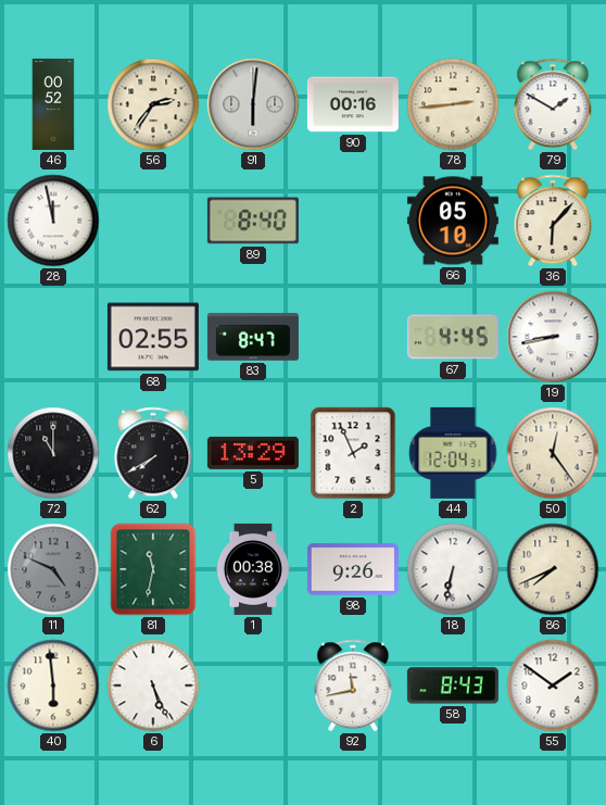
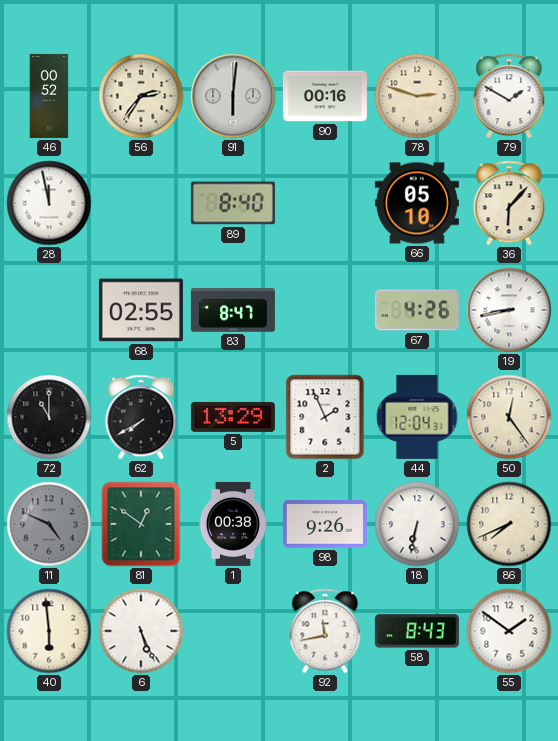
78: 2:44 -> 2:48 (417, 96)
67: 4:45 -> 4:26 (417, 310)
81: 11:32 -> 12:51 (141, 524)
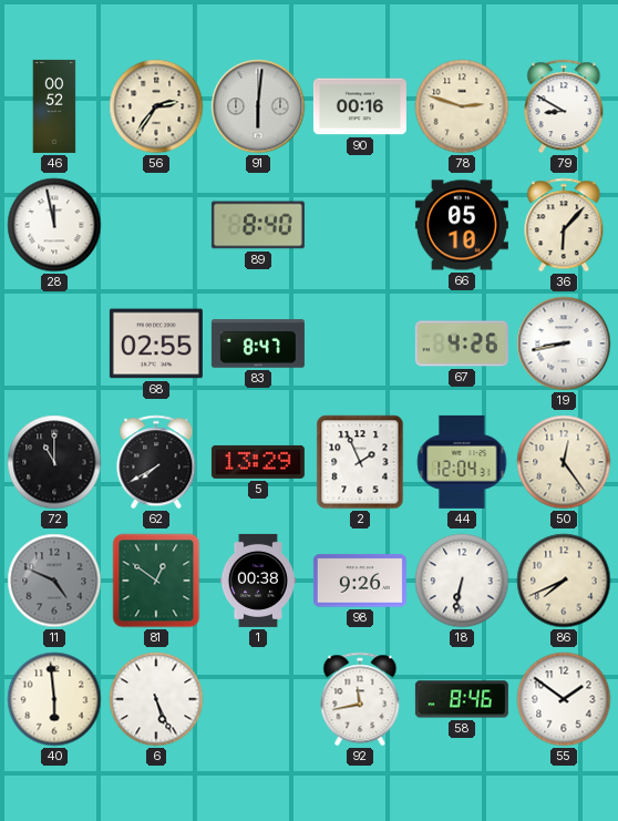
79: 1:50 -> 8:50 (564, 106)
58: 8:43 -> 8:46 (462, 699)
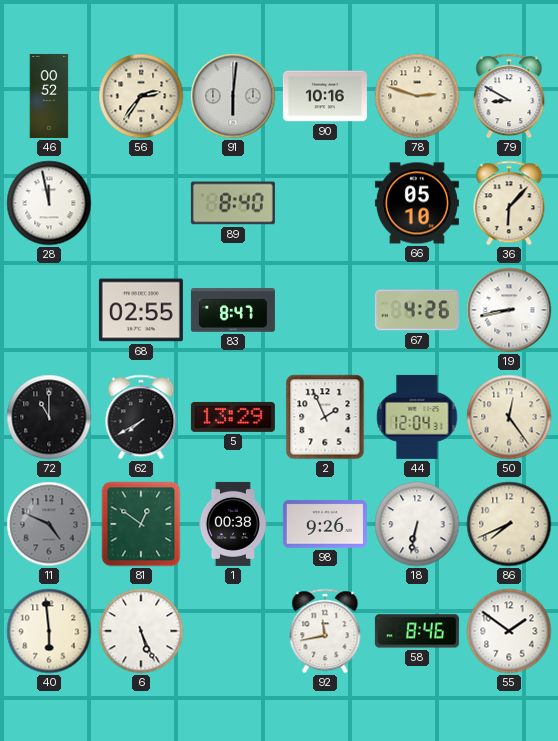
90: 00:16 -> 10:16 (325, 96)
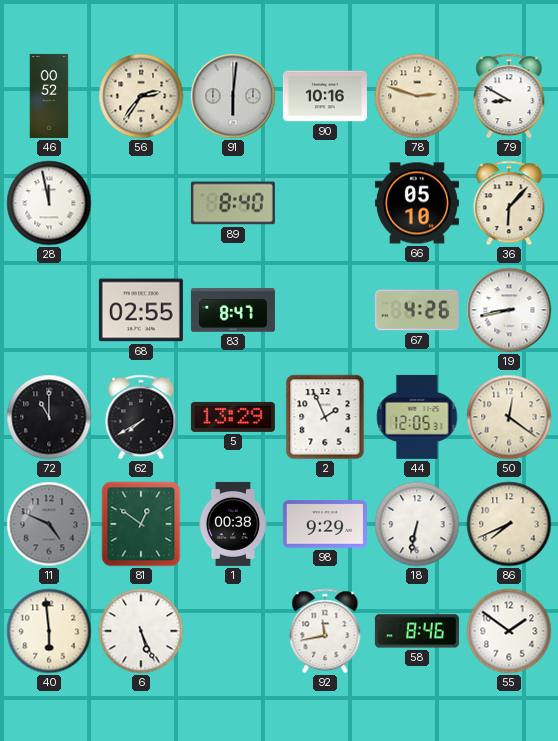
44: 12:04 -> 12:05 (417, 417)
50: 12:24 -> 12:21 (509, 417)
98: 9:26 -> 9:29 (325, 524)
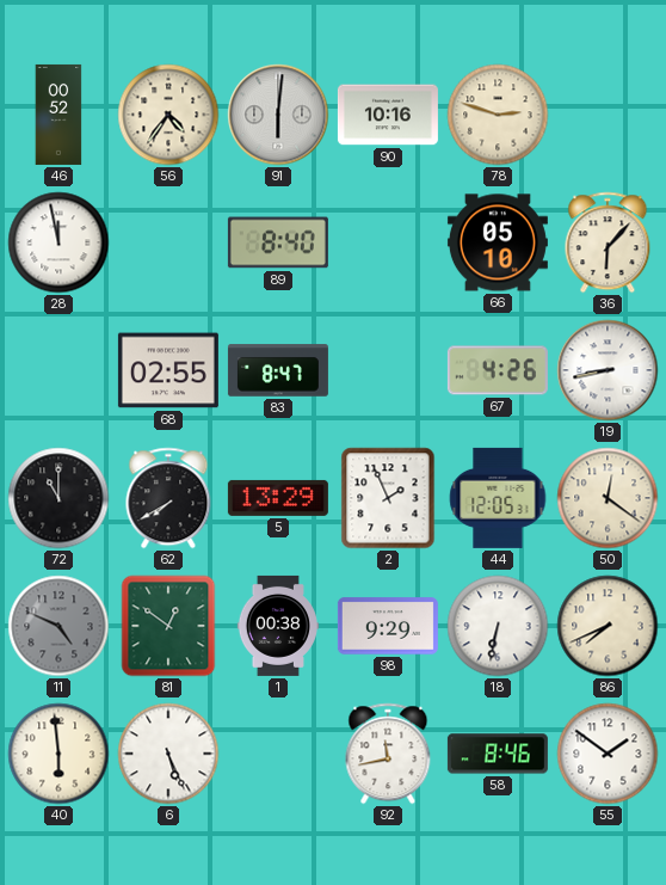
56: 2:36 -> 4:36 (168, 115)
79: 8:50 -> none (509, 96)
